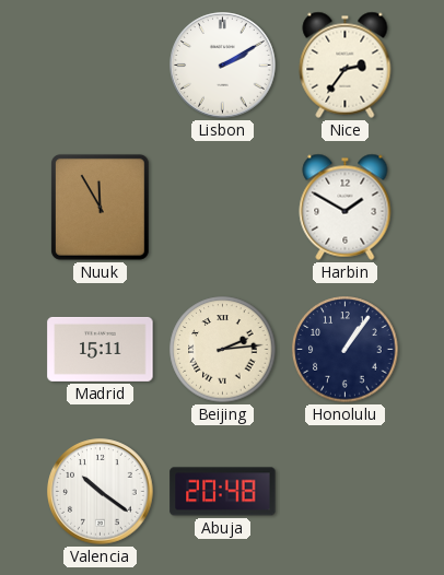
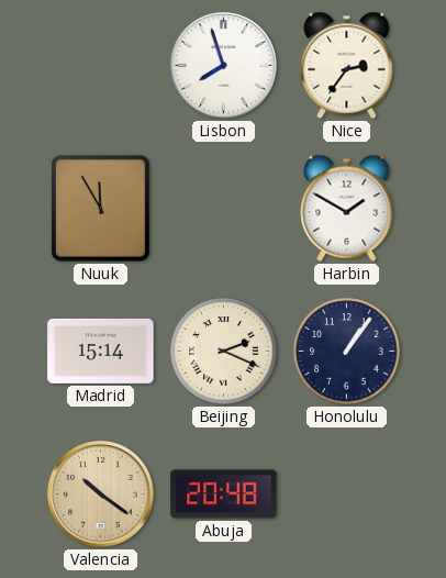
Lisbon: 2:10 -> 7:57 (224, 66)
Madrid: 15:11 -> 15:14 (101, 351)
Beijing: 2:14 -> 2:19 (224, 352)
Valencia dial: white -> champagne (101, 494)
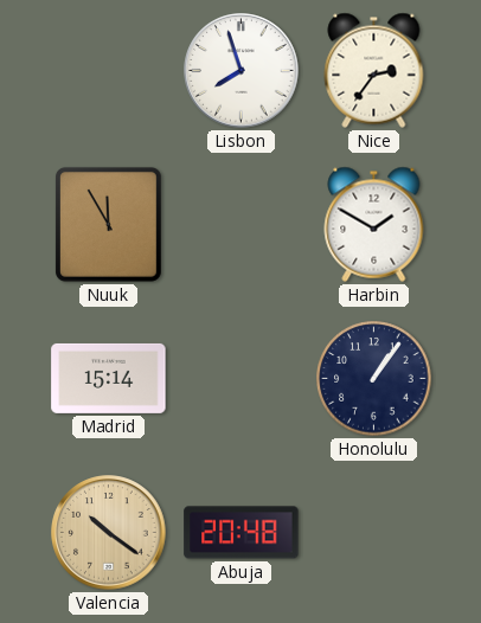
Beijing: 2:19 -> none (224, 352)
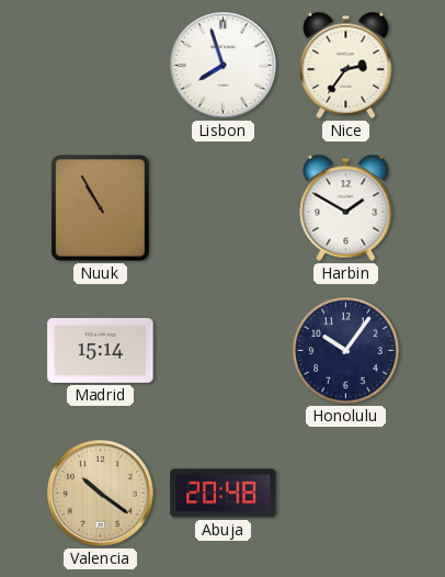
Nuuk: 11:55 -> 10:55 (100, 207)
Honolulu: 1:06 -> 10:06 (346, 351)
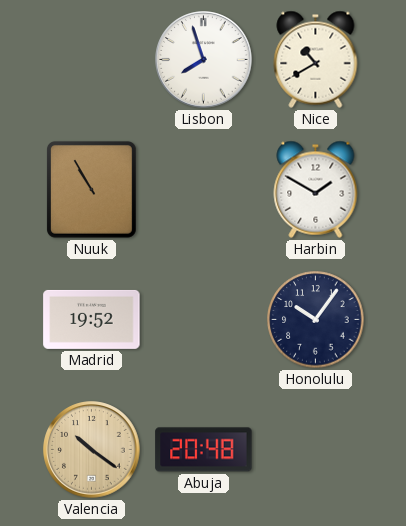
Nice: 2:36 -> 10:40 (316, 59)
Madrid: 15:14 -> 19:52 (92, 319)
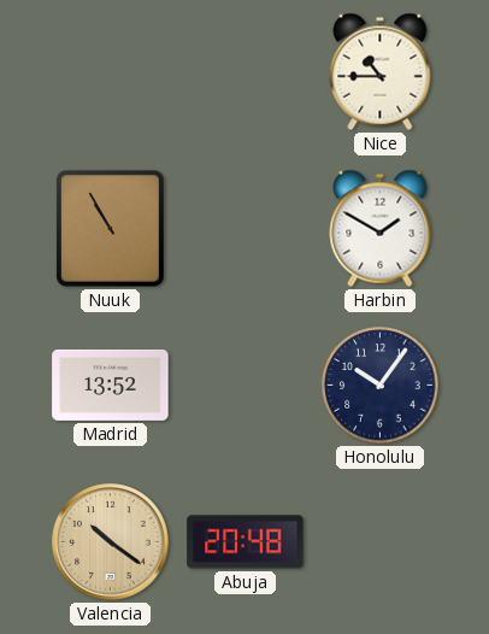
Lisbon: 7:57 -> none (204, 60)
Nice: 10:40 -> 10:45 (381, 71)
Madrid: 19:52 -> 13:52 (111, 384)
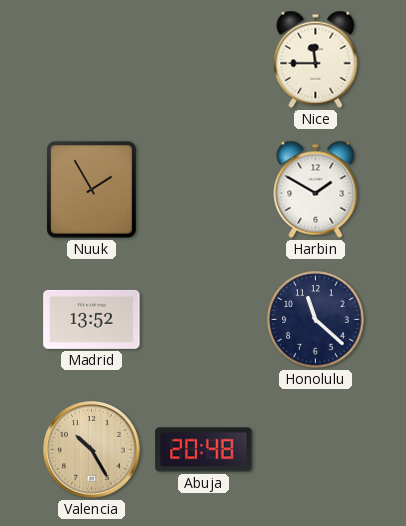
Nice: 10:45 -> 11:45 (316, 59)
Nuuk: 10:55 -> 1:55 (91, 189)
Honolulu: 10:06 -> 11:22 (316, 320)
Valencia: 10:21 -> 10:25 (92, 450)
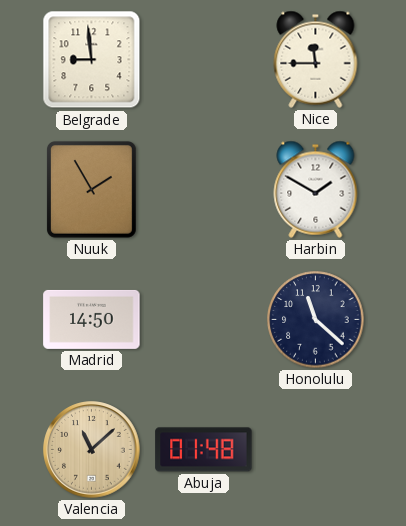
Belgrade: none -> 8:59 (92, 60)
Madrid: 13:52 -> 14:50 (92, 319)
Valencia: 10:25 -> 11:08 (92, 450)
Abuja: 20:48 -> 01:48 (204, 450)
